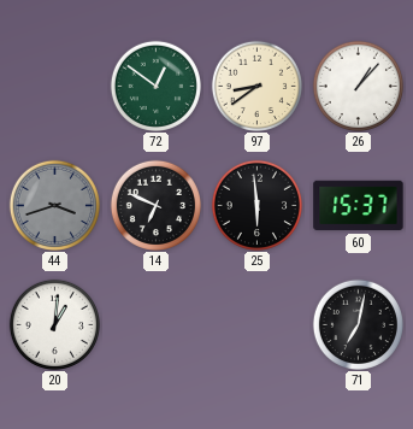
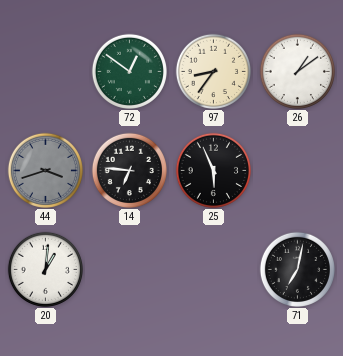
97: 8:39 -> 8:36 (213, 71)
26: 1:07 -> 1:09 (297, 71)
14: 6:49 -> 6:46 (129, 170)
25: 5:59 -> 5:56 (213, 170)
60: 15:37 -> none (359, 206)
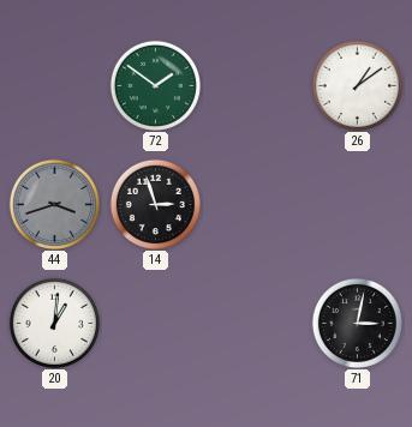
72: 12:51 -> 1:51 (155, 85)
97: 8:36 -> none (213, 71)
14: 6:46 -> 2:57 (155, 204)
25: 5:56 -> none (213, 170)
71: 7:02 -> 3:02 (357, 323)
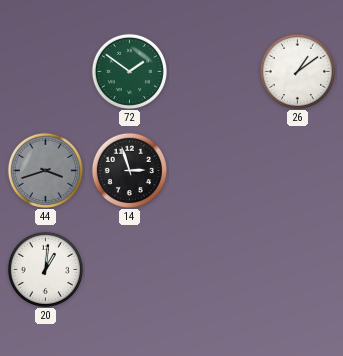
71: 3:02 -> none (357, 323)
